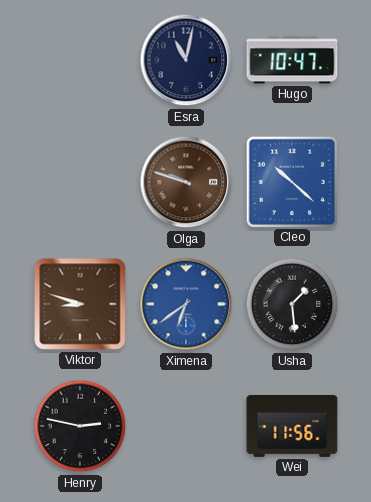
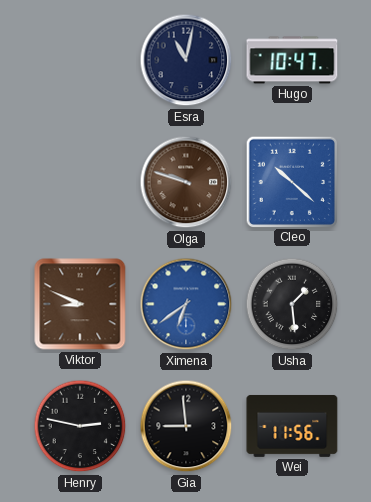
Viktor: 8:48 -> 8:49 (80, 304)
Gia: none -> 8:59 (186, 426)
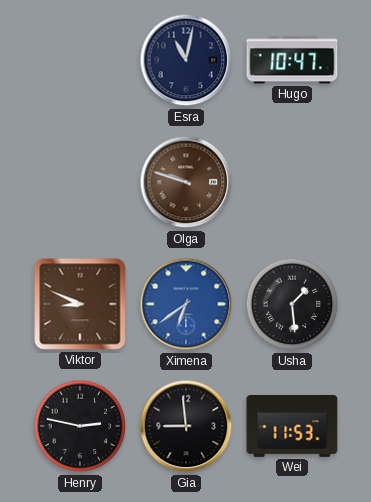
Cleo: 10:22 -> none (291, 181)
Wei: 11:56 -> 11:53 (292, 426)
